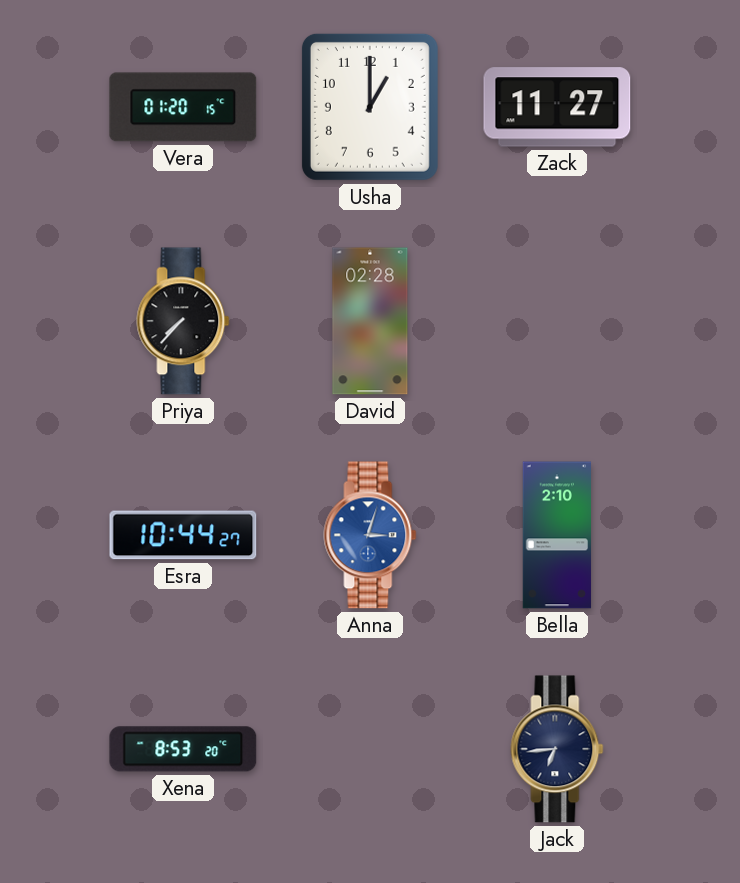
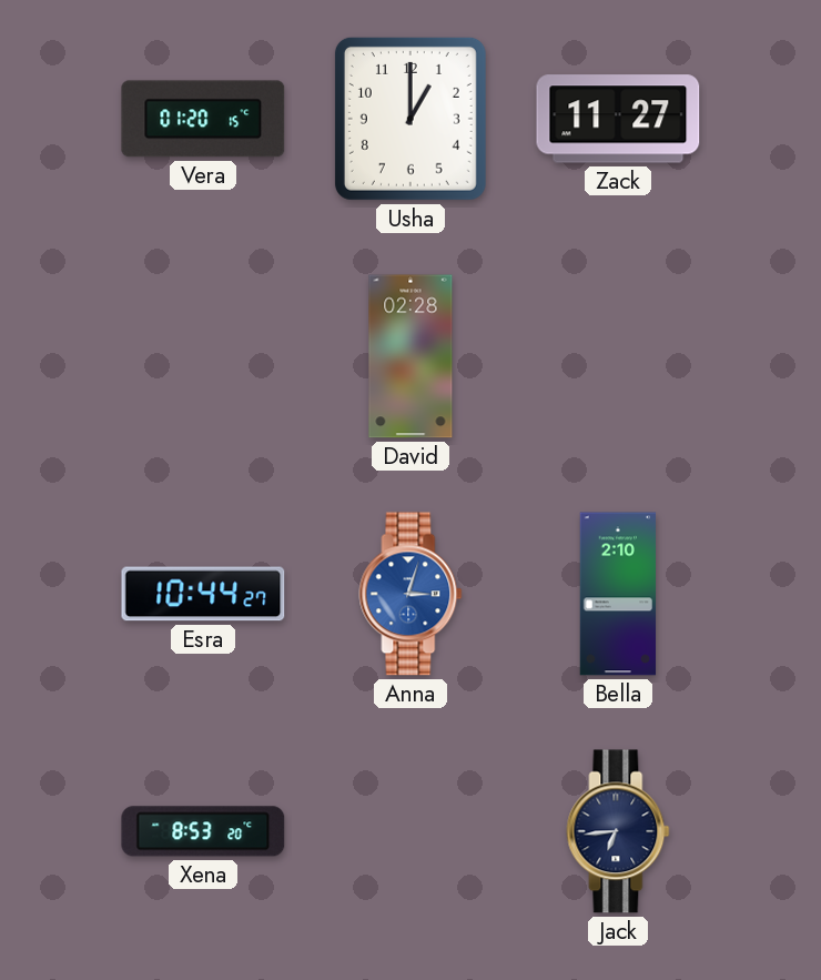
Priya: 7:37 -> none (183, 321)
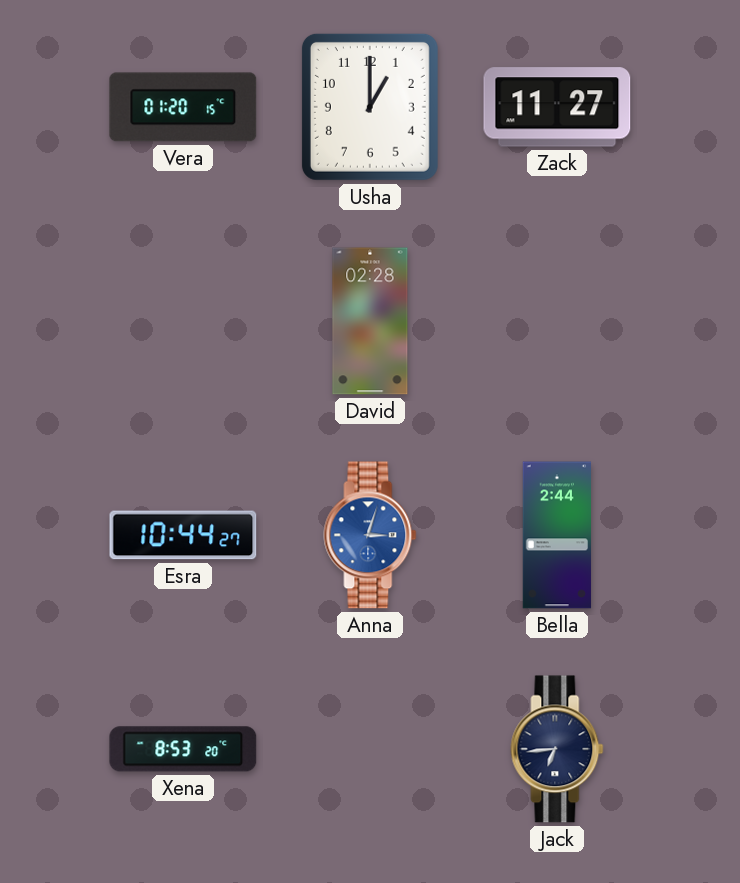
Bella: 2:10 -> 2:44 (557, 535)
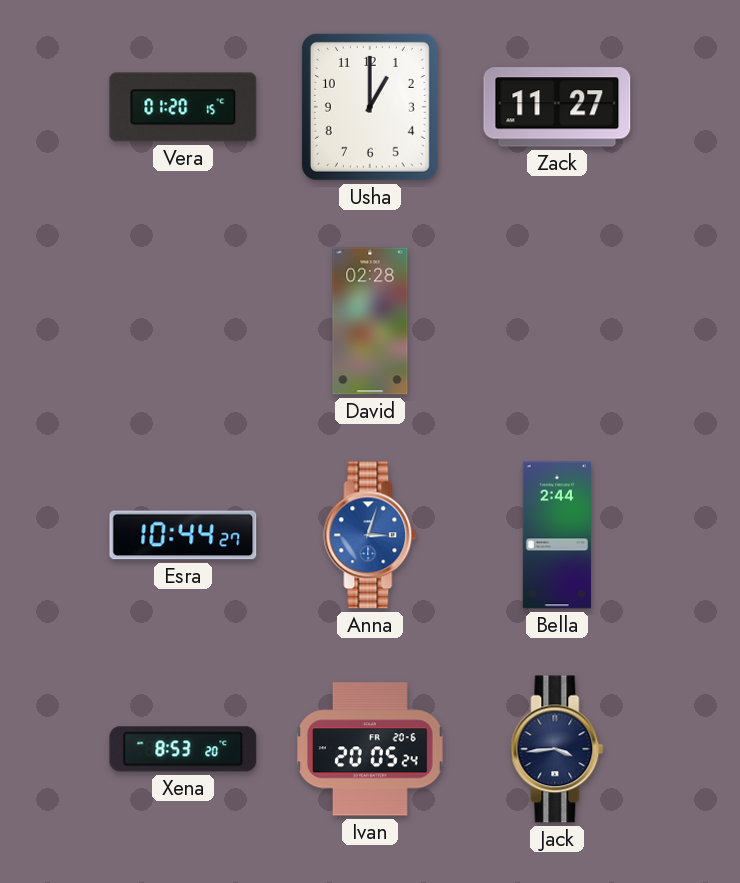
Ivan: none -> 20:05 (371, 749)
Jack: 6:44 -> 3:44 (557, 749)
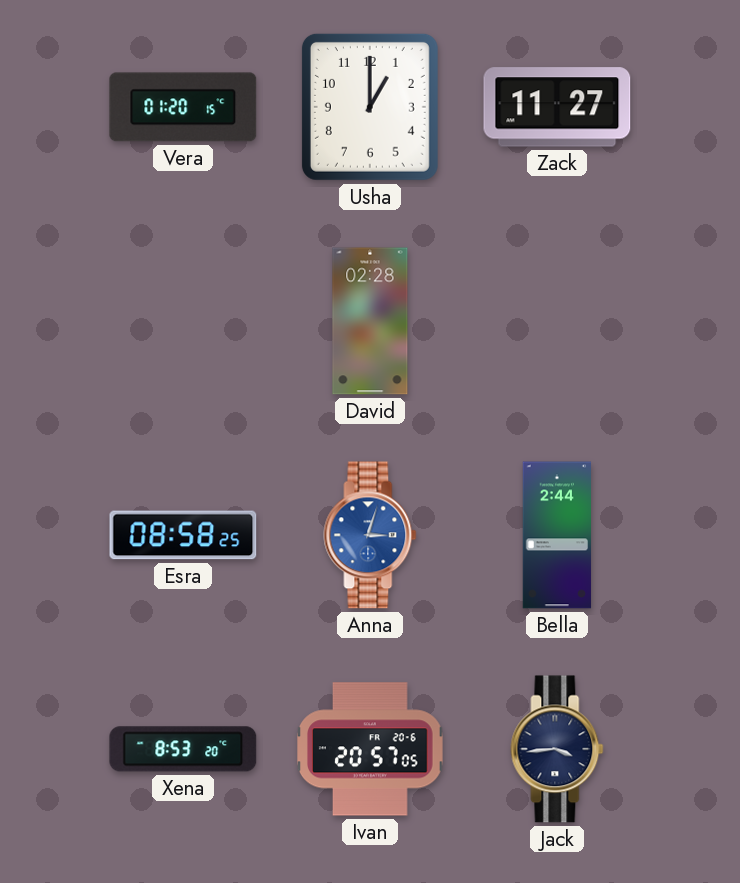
Esra: 10:44 -> 08:58 (183, 535)
Ivan: 20:05 -> 20:57 (371, 749)
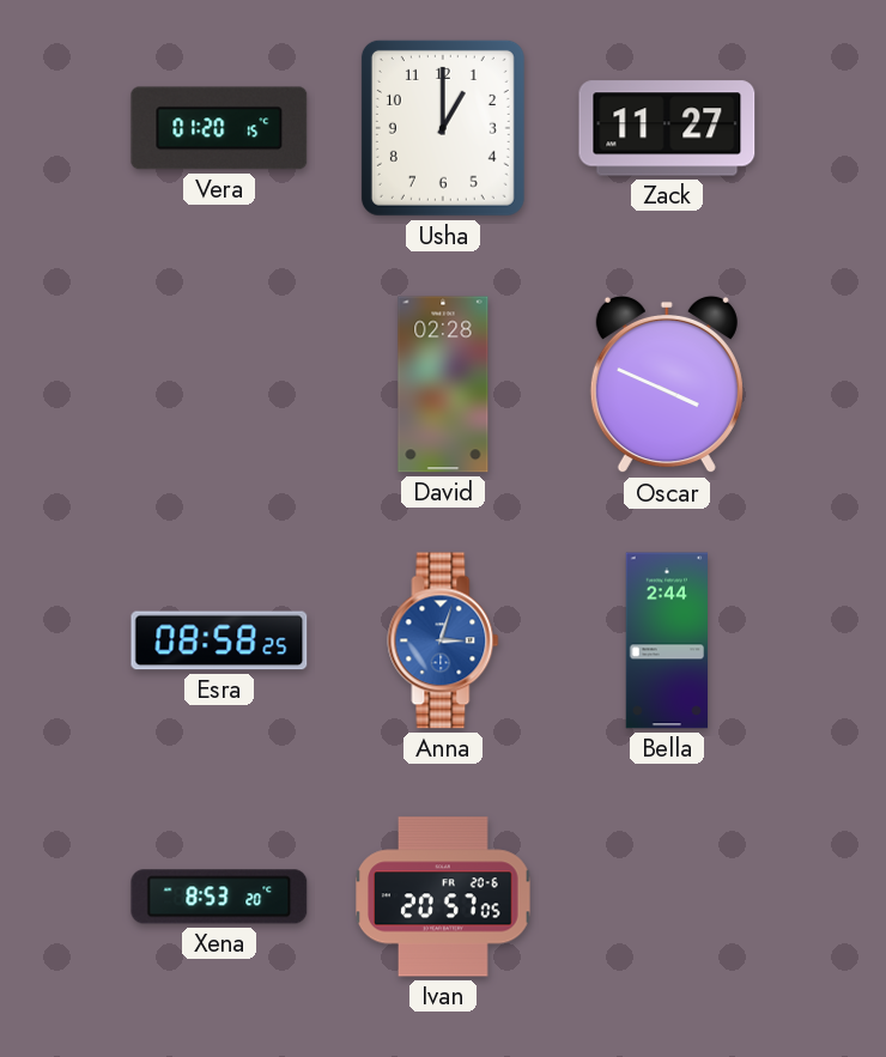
Oscar: none -> 3:49 (667, 384)
Jack: 3:44 -> none (557, 749)
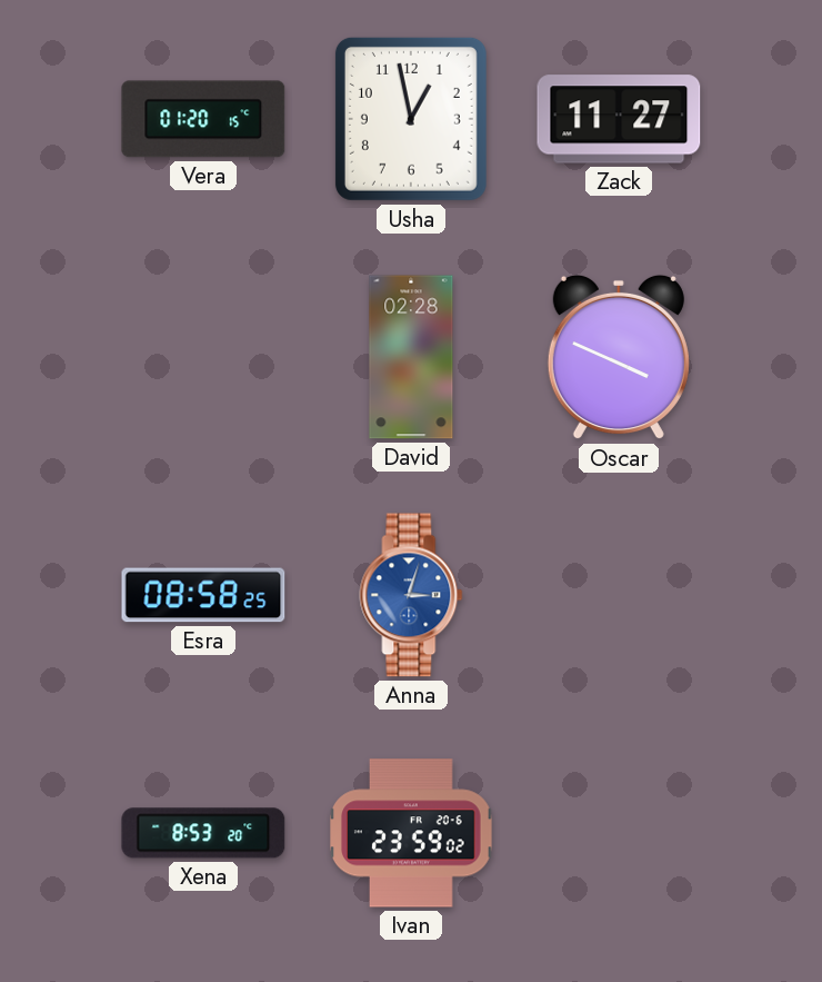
Usha: 1:00 -> 12:58 (411, 119)
Bella: 2:44 -> none (667, 640)
Ivan: 20:57 -> 23:59 (412, 833)
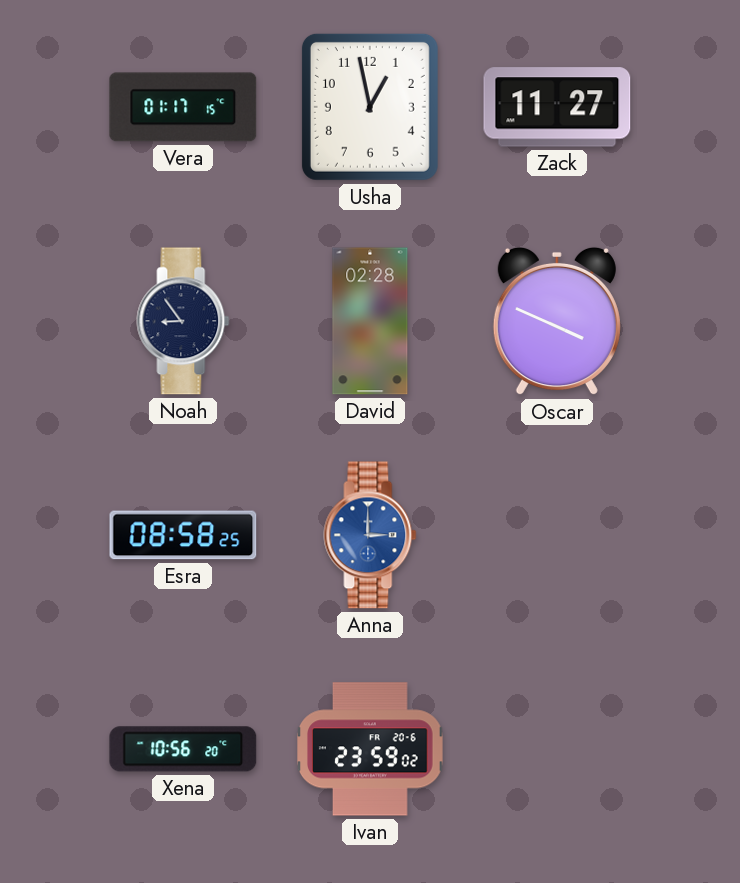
Vera: 01:20 -> 01:17 (183, 107)
Noah: none -> 8:54 (183, 321)
Anna: 3:03 -> 3:00 (370, 535)
Xena: 8:53 -> 10:56 (183, 749)
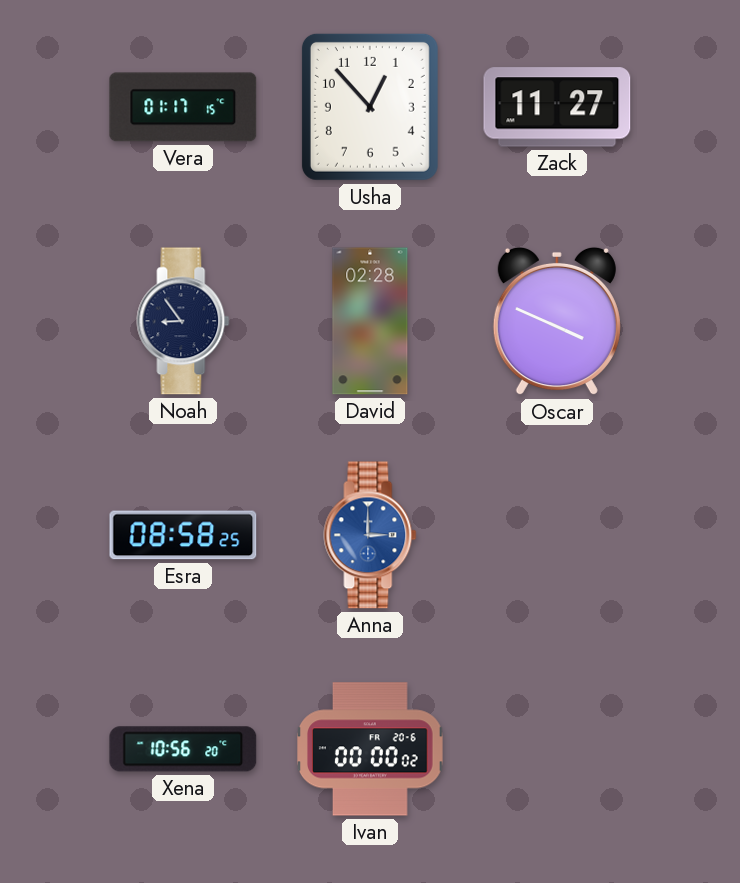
Usha: 12:58 -> 12:53 (370, 107)
Ivan: 23:59 -> 00:00 (371, 749)
